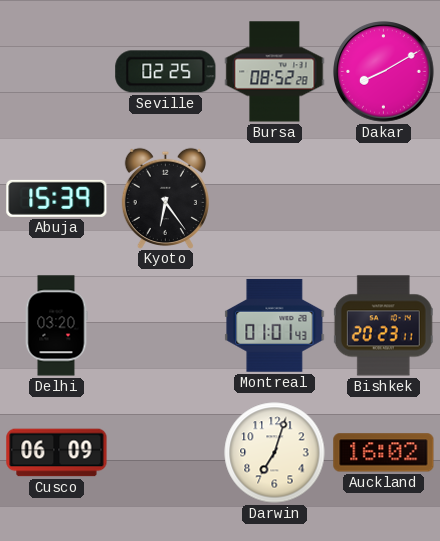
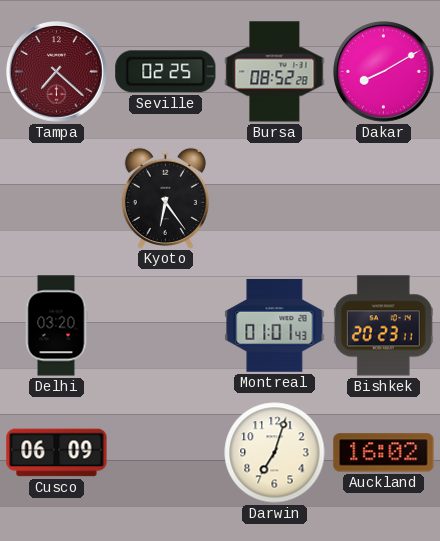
Tampa: none -> 7:22 (57, 72)
Abuja: 15:39 -> none (57, 198)
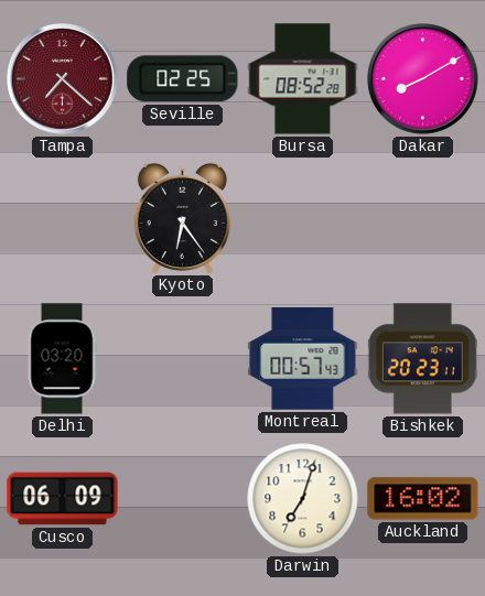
Montreal: 01:01 -> 00:57 (303, 359)
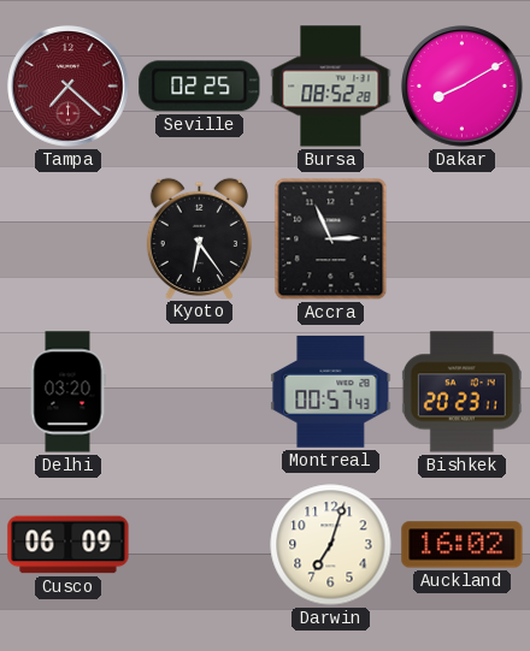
Accra: none -> 2:56 (331, 239)
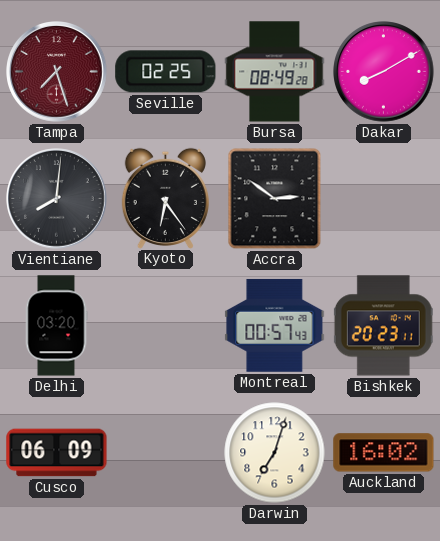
Tampa: 7:22 -> 7:27 (57, 72)
Bursa: 08:52 -> 08:49 (275, 72)
Vientiane: none -> 8:01 (57, 199)
Accra: 2:56 -> 2:51 (275, 199)
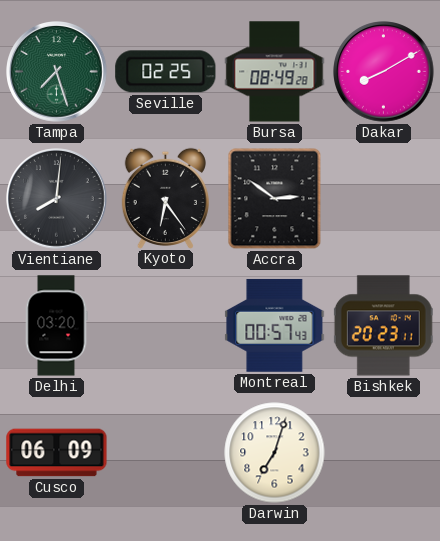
Tampa dial: burgundy -> green (57, 72)
Auckland: 16:02 -> none (384, 453)
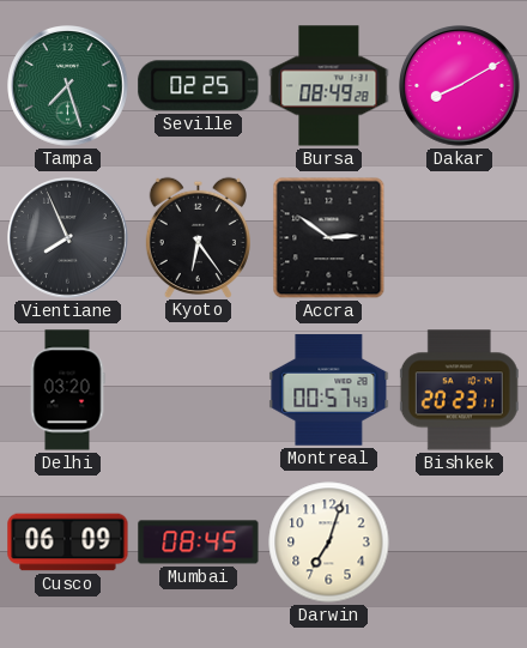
Vientiane: 8:01 -> 7:56 (68, 238)
Mumbai: none -> 08:45 (199, 543)
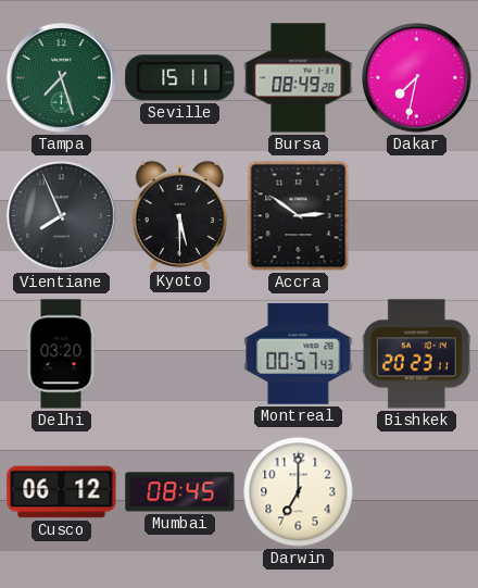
Seville: 02:25 -> 15:11 (180, 78)
Dakar: 8:10 -> 7:32 (417, 78)
Kyoto: 6:24 -> 5:30 (179, 215)
Cusco: 06:09 -> 06:12 (62, 492)
Darwin: 7:03 -> 7:00 (299, 492)
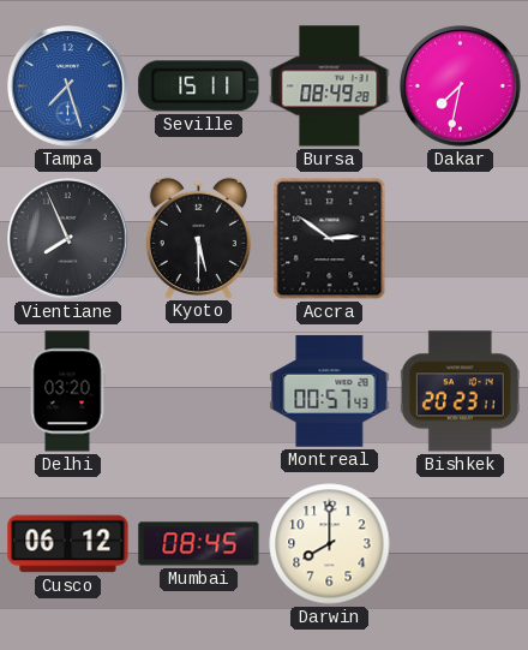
Tampa dial: green -> blue (68, 87)
Darwin: 7:00 -> 8:00 (330, 544)
